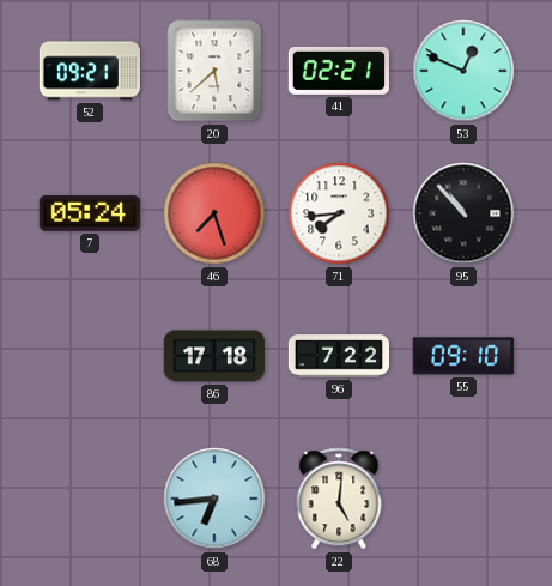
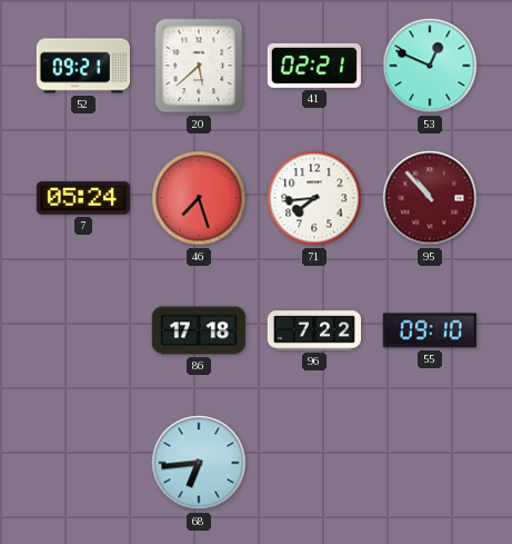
95 dial: black -> burgundy (430, 198)
22: 5:01 -> none (339, 499)
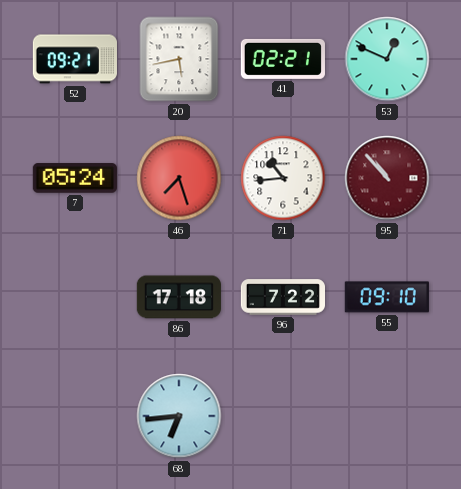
20: 5:38 -> 5:43 (179, 59)
71: 7:44 -> 10:44 (283, 178)
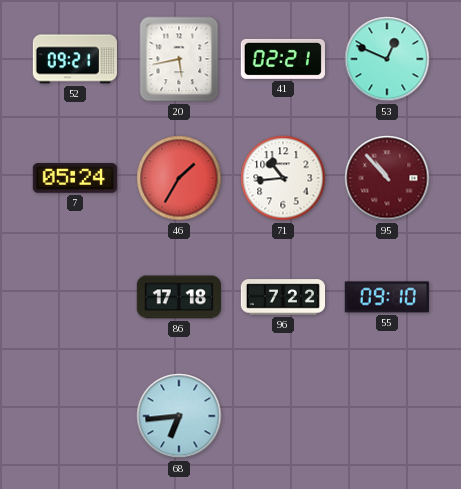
46: 7:27 -> 1:35 (179, 178)
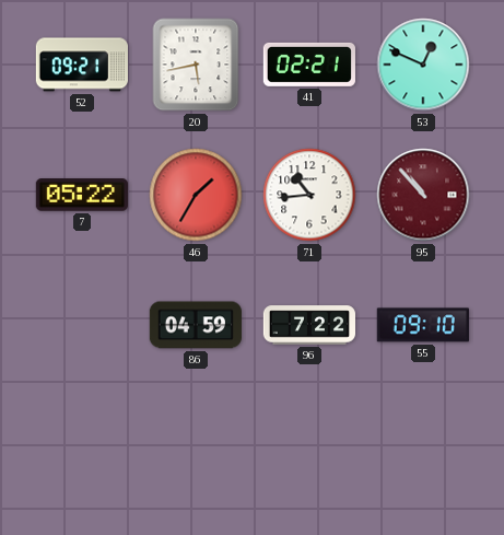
7: 05:24 -> 05:22 (82, 195)
86: 17:18 -> 04:59 (196, 325)
68: 6:44 -> none (179, 416)
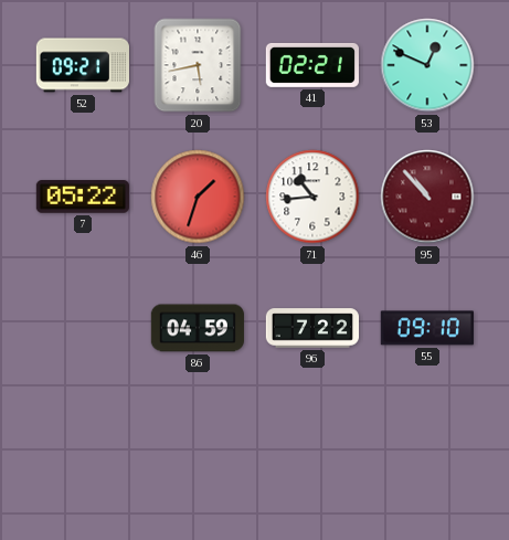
46: 1:35 -> 1:33 (198, 197)
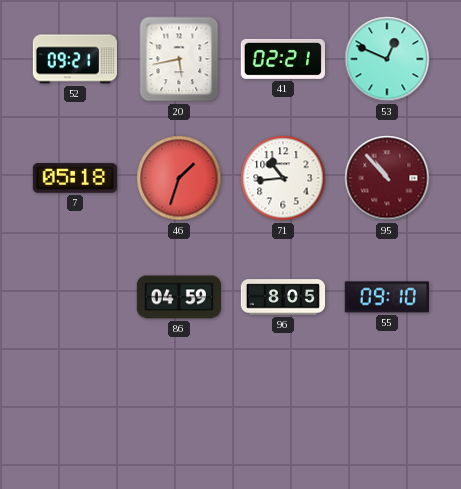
7: 05:22 -> 05:18 (75, 178)
96: 7:22 -> 8:05 (282, 297)
